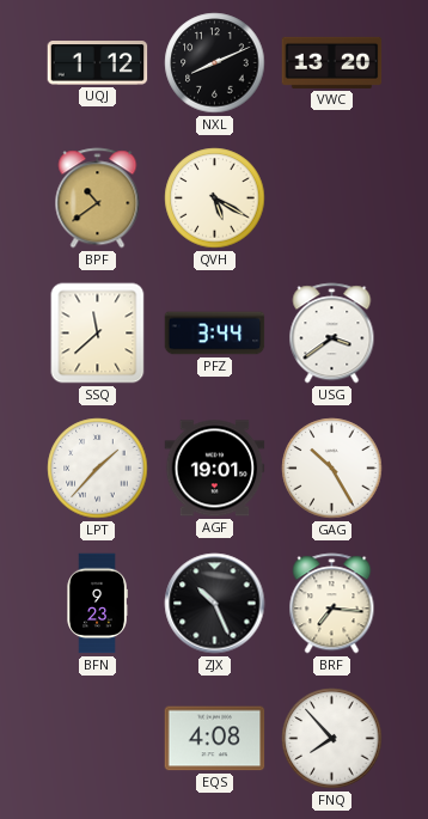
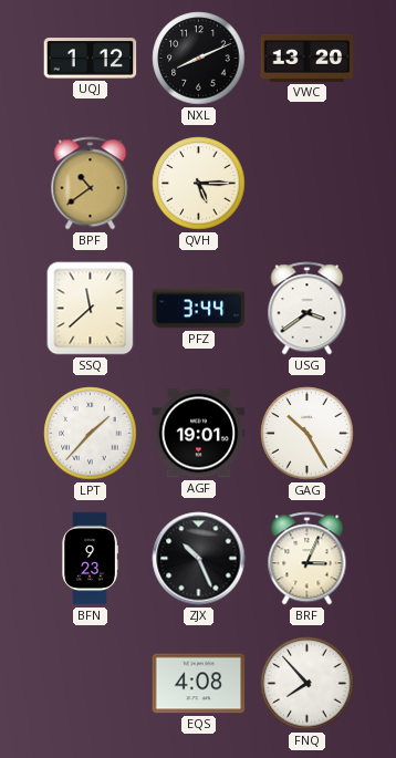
QVH: 5:20 -> 5:15 (199, 184)
BRF: 7:16 -> 3:04 (308, 559)
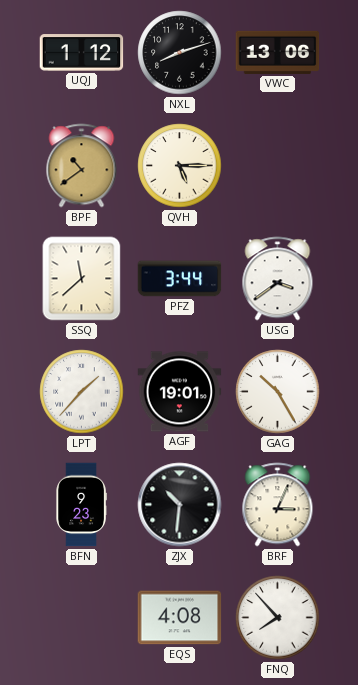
NXL: 8:11 -> 8:12 (180, 53)
VWC: 13:20 -> 13:06 (278, 52)
ZJX: 10:26 -> 10:31 (180, 505)
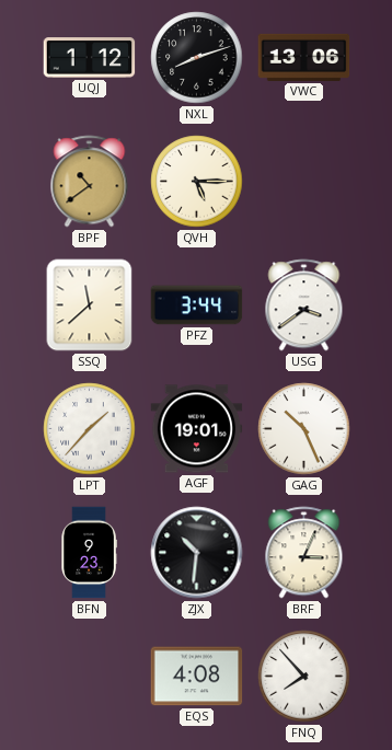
GAG: 10:25 -> 10:26 (304, 429)
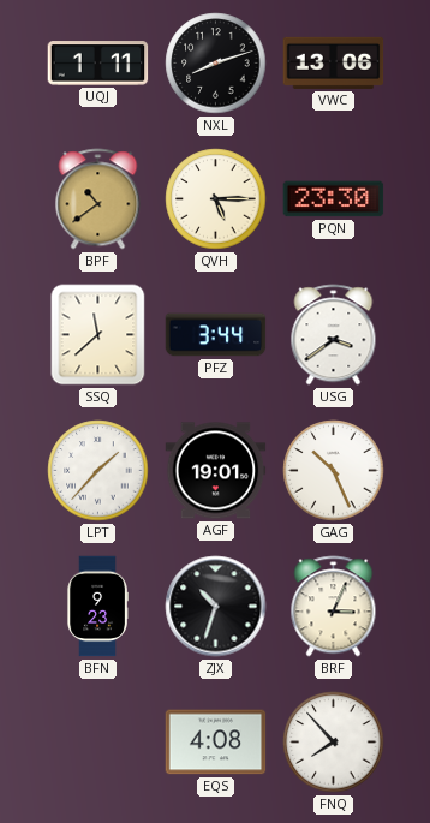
UQJ: 1:12 -> 1:11 (98, 64)
PQN: none -> 23:30 (334, 199)
ZJX: 10:31 -> 10:33 (216, 607)
